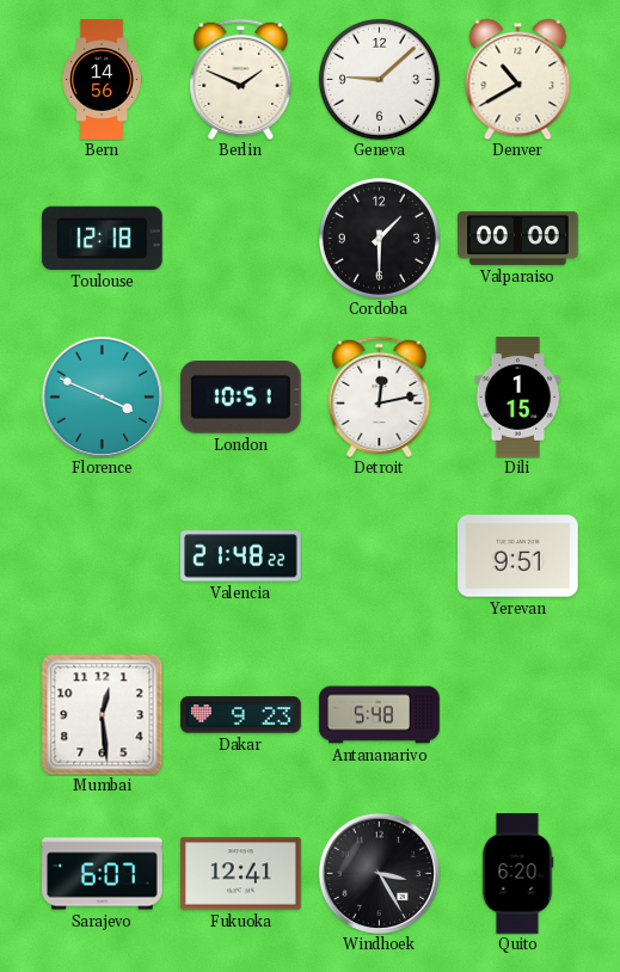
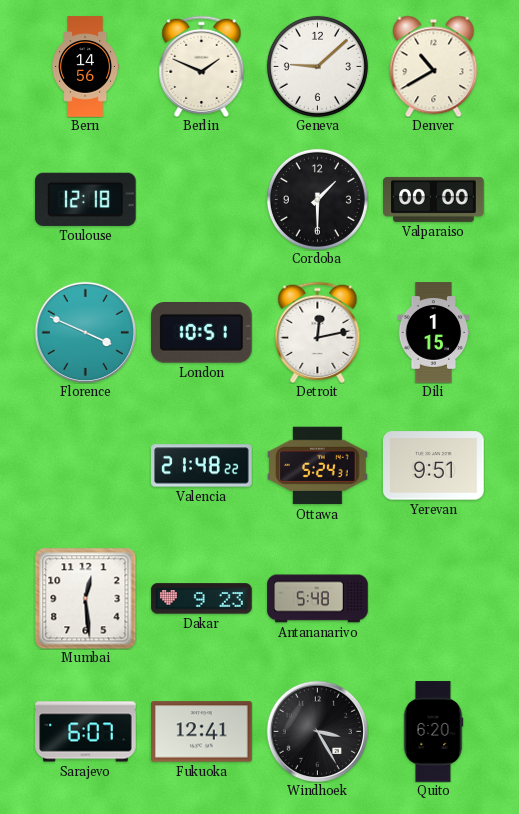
Ottawa: none -> 5:24 (318, 466)
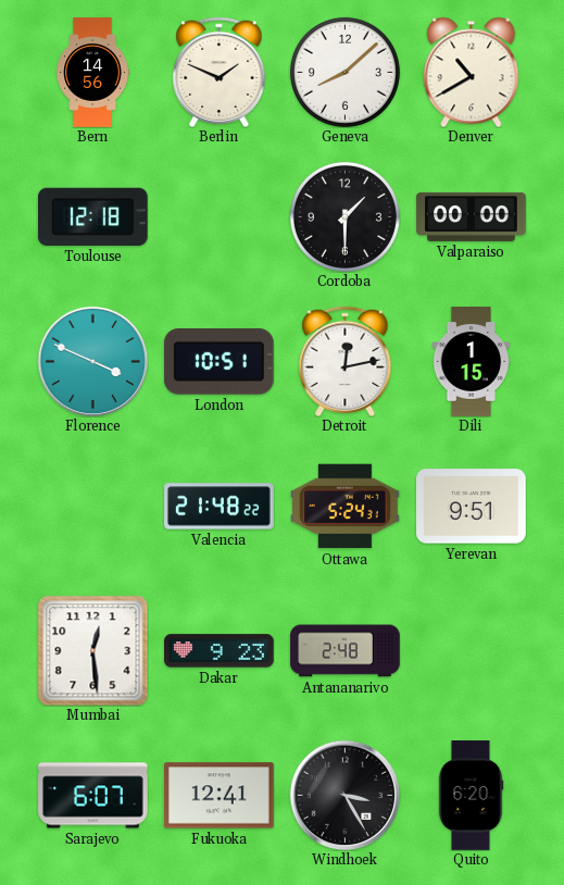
Geneva: 9:08 -> 8:08 (344, 72)
Antananarivo: 5:48 -> 2:48 (346, 651)
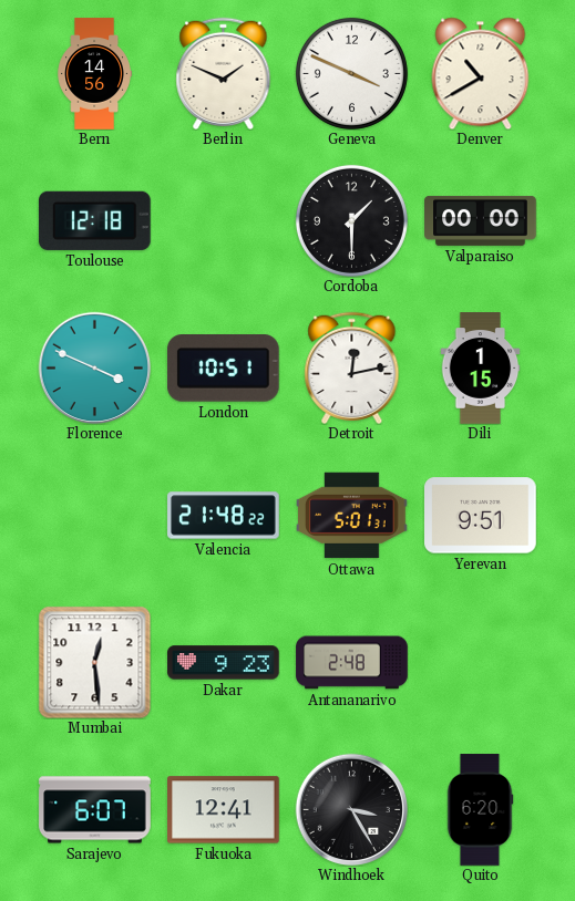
Geneva: 8:08 -> 3:49 (351, 73)
Ottawa: 5:24 -> 5:01 (352, 516)
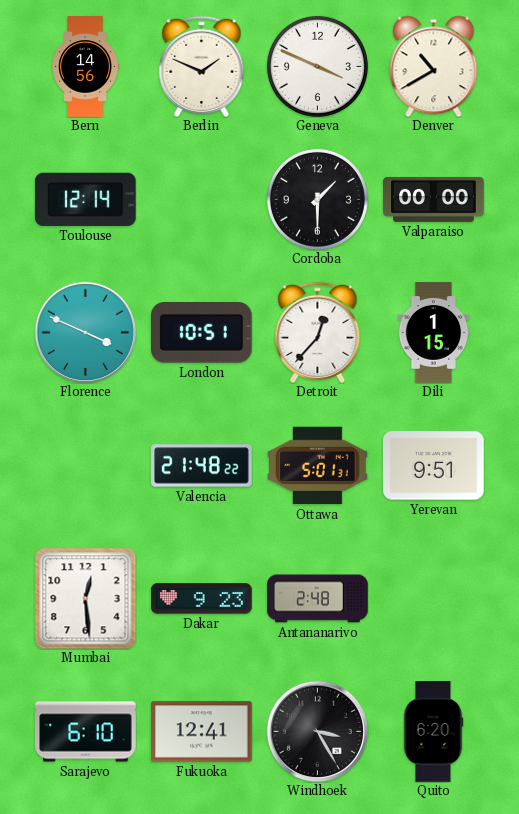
Toulouse: 12:18 -> 12:14 (85, 199)
Detroit: 12:13 -> 12:37 (318, 332)
Sarajevo: 6:07 -> 6:10 (86, 732)
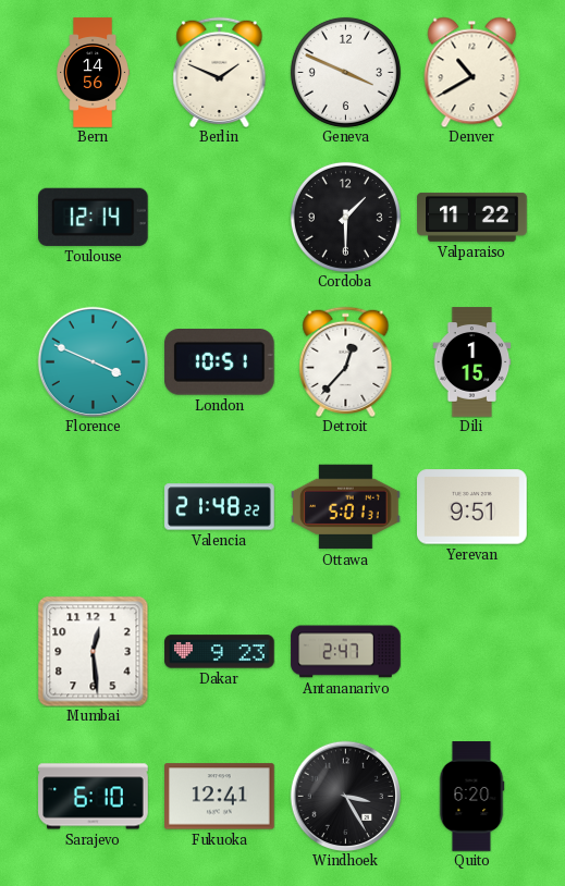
Valparaiso: 00:00 -> 11:22 (472, 217)
Antananarivo: 2:48 -> 2:47 (346, 652)
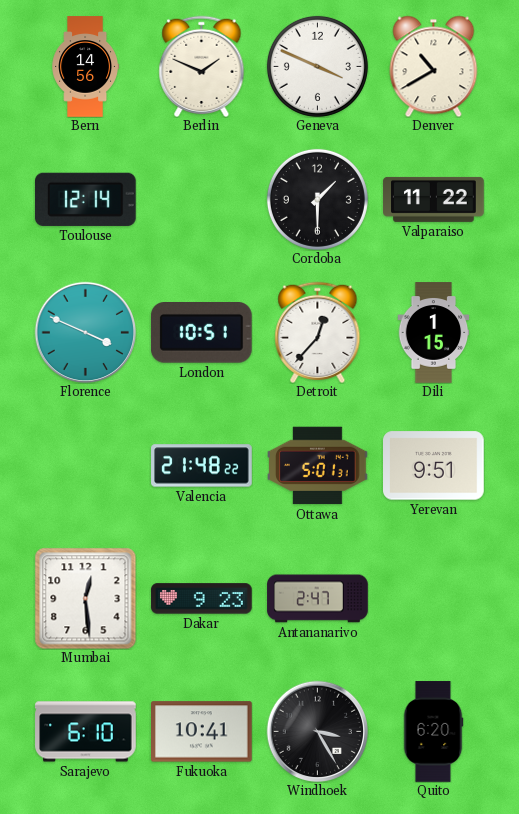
Fukuoka: 12:41 -> 10:41 (202, 732)
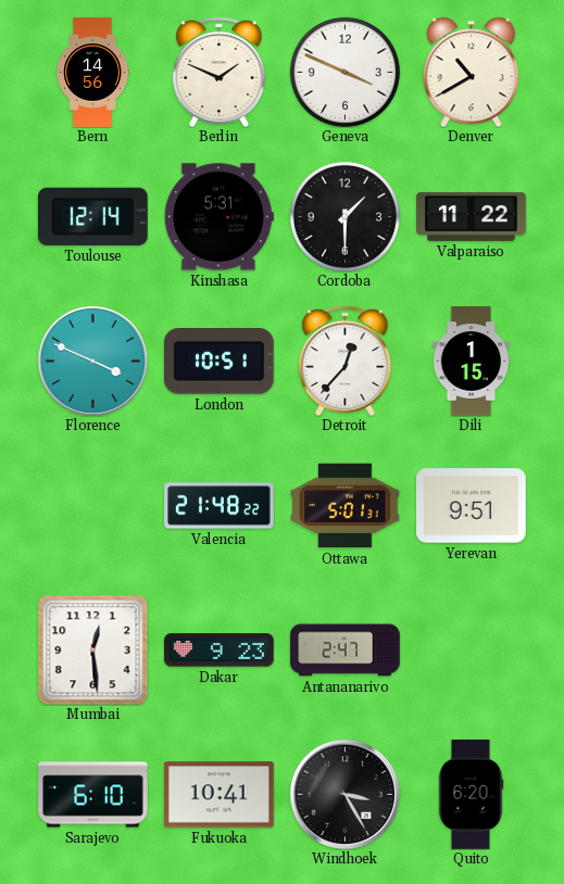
Kinshasa: none -> 5:31 (218, 217)
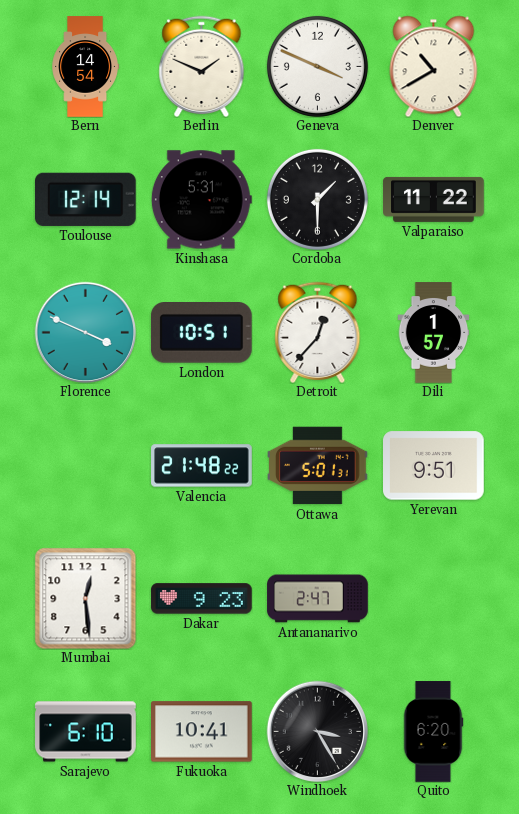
Bern: 14:56 -> 14:54 (85, 67)
Dili: 1:15 -> 1:57 (434, 333)
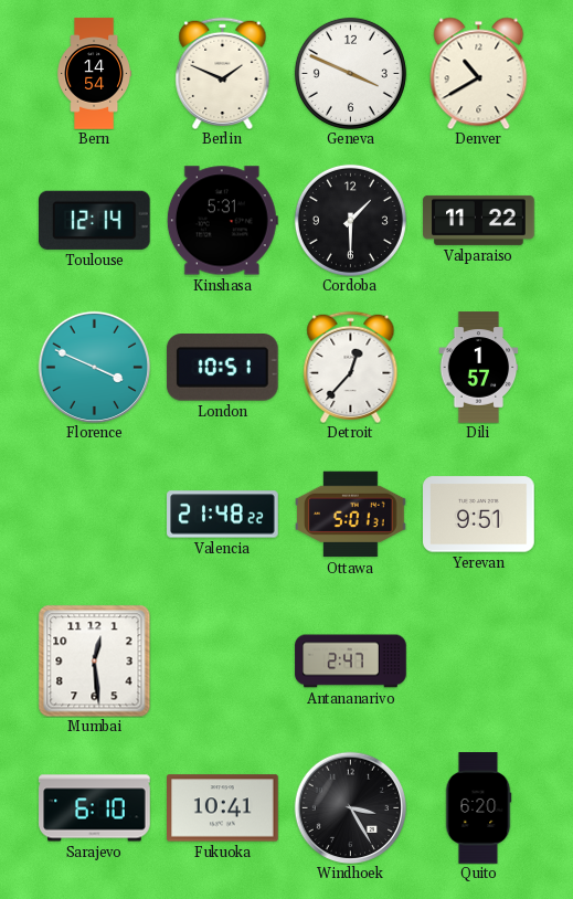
Dakar: 9:23 -> none (202, 599)
